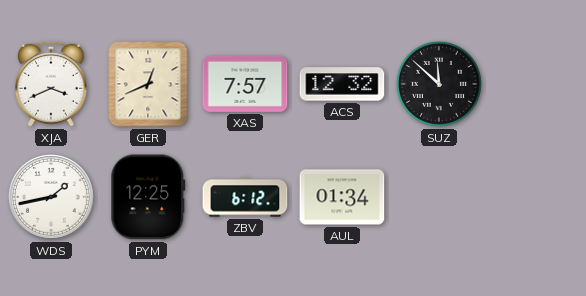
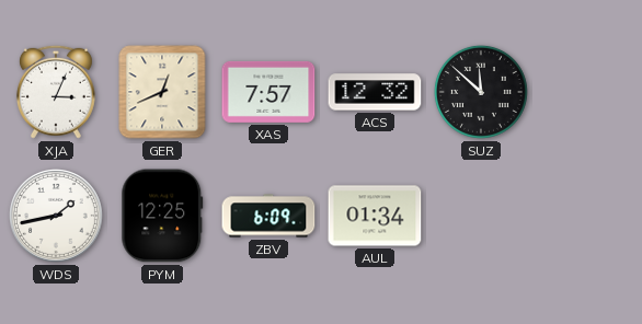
XJA: 3:41 -> 3:04 (56, 92)
ZBV: 6:12 -> 6:09 (268, 216)
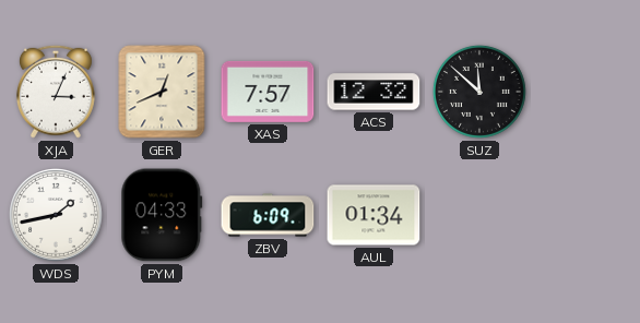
PYM: 12:25 -> 04:33 (162, 215)
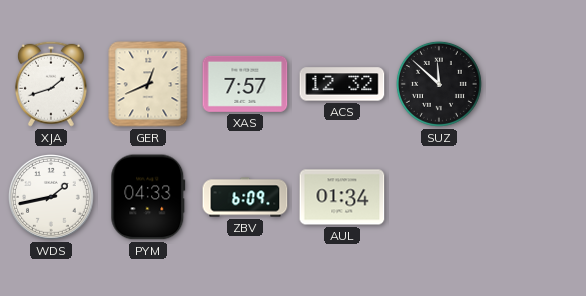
XJA: 3:04 -> 1:42 (51, 84)
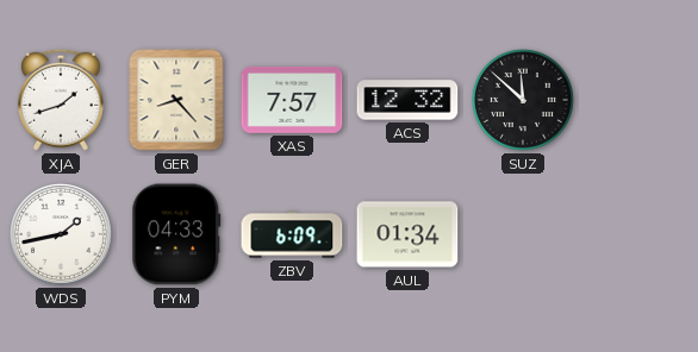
GER: 12:41 -> 8:23 (176, 100)
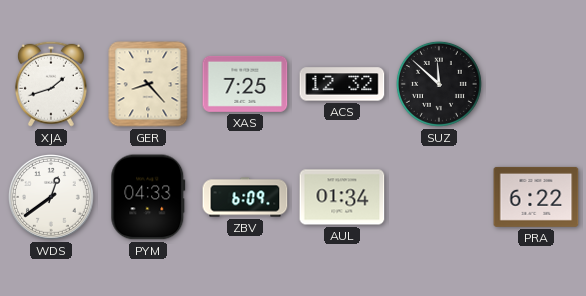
XAS: 7:57 -> 7:25 (245, 84)
WDS: 1:43 -> 12:39 (52, 198)
PRA: none -> 6:22 (536, 197)
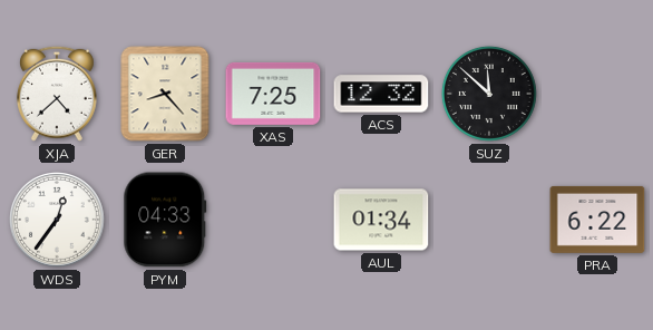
XJA: 1:42 -> 4:38 (57, 94)
WDS: 12:39 -> 12:36 (58, 221)
ZBV: 6:09 -> none (245, 197)
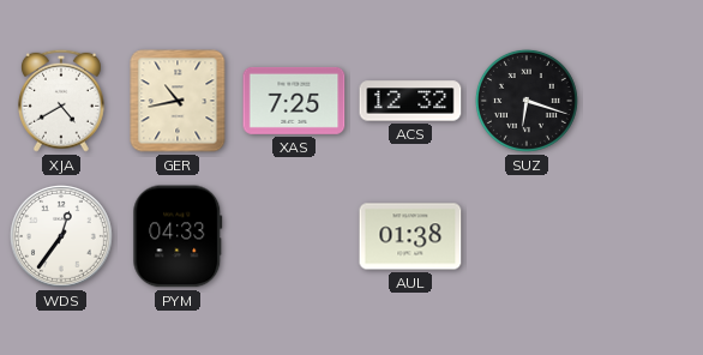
XJA: 4:38 -> 4:40 (61, 101)
GER: 8:23 -> 10:43 (178, 101)
SUZ: 11:52 -> 6:18 (527, 101)
AUL: 01:34 -> 01:38 (410, 236)
PRA: 6:22 -> none (597, 220)
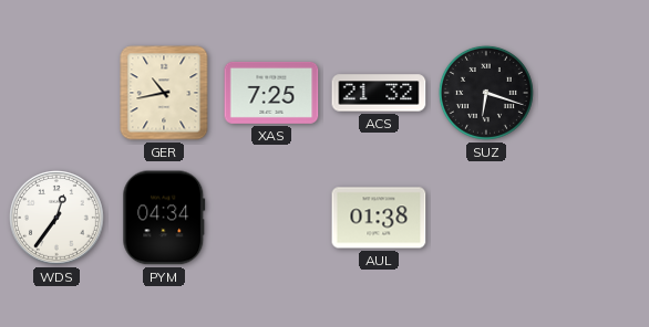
XJA: 4:40 -> none (61, 101)
ACS: 12:32 -> 21:32 (379, 93)
PYM: 04:33 -> 04:34 (164, 218)
